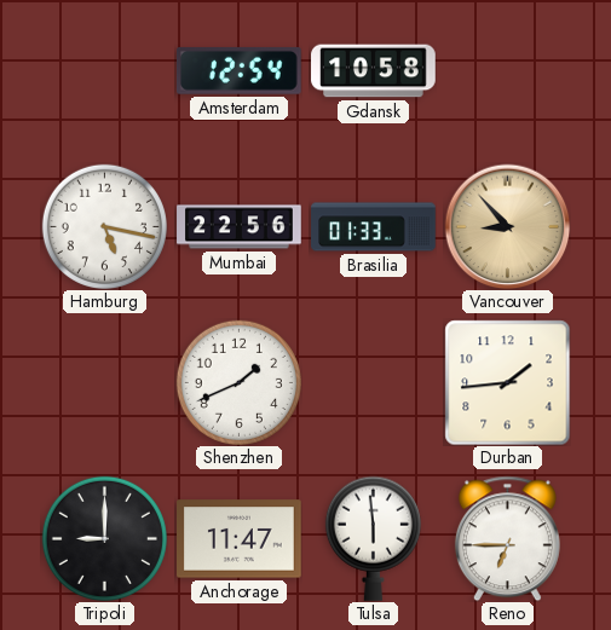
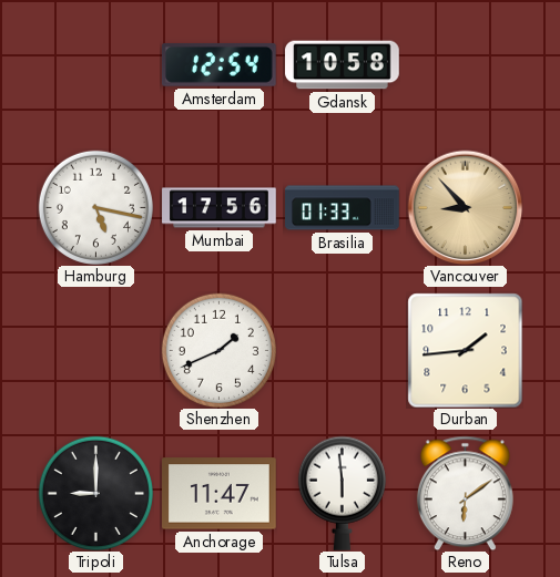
Mumbai: 22:56 -> 17:56 (220, 208)
Reno: 6:45 -> 6:09 (465, 493)
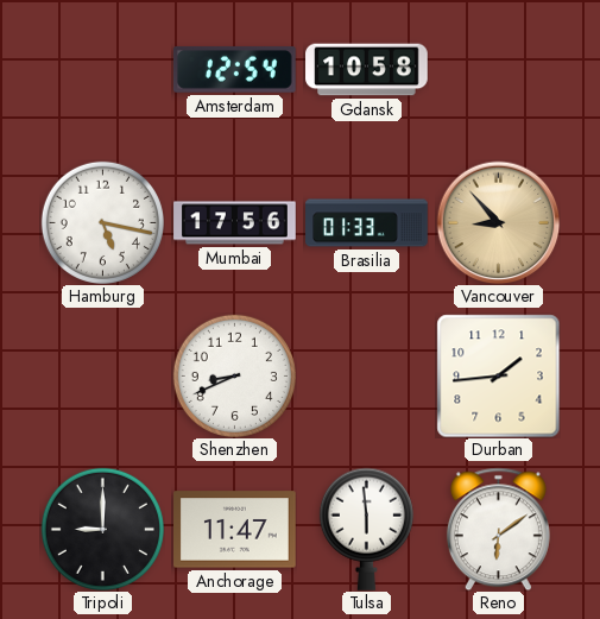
Shenzhen: 1:41 -> 8:41 (234, 375)
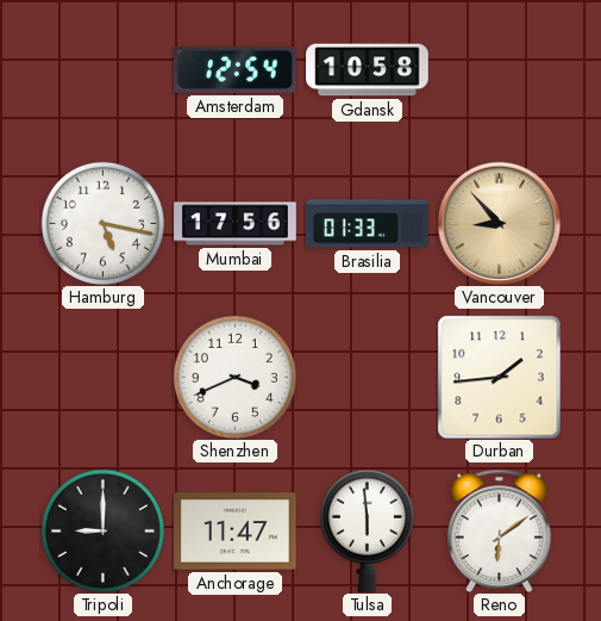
Shenzhen: 8:41 -> 3:41 (234, 377)
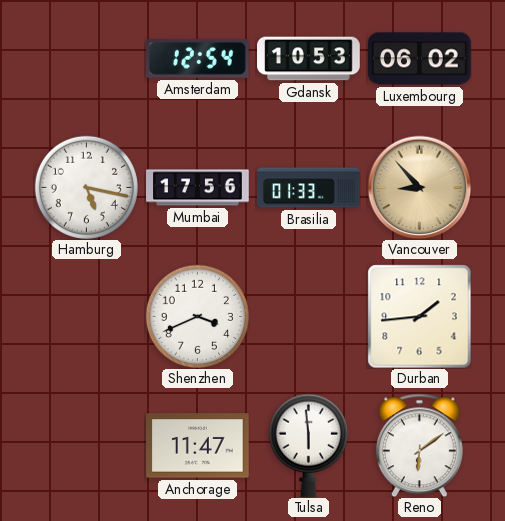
Gdansk: 10:58 -> 10:53 (309, 59)
Luxembourg: none -> 06:02 (420, 59)
Tripoli: 9:00 -> none (102, 530)
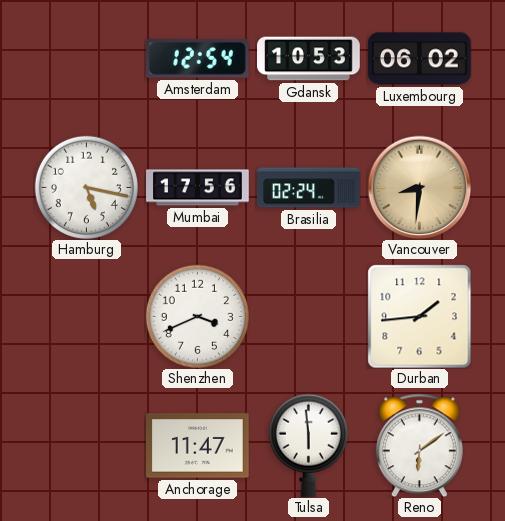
Brasilia: 01:33 -> 02:24 (309, 188)
Vancouver: 8:53 -> 8:31 (419, 187)
